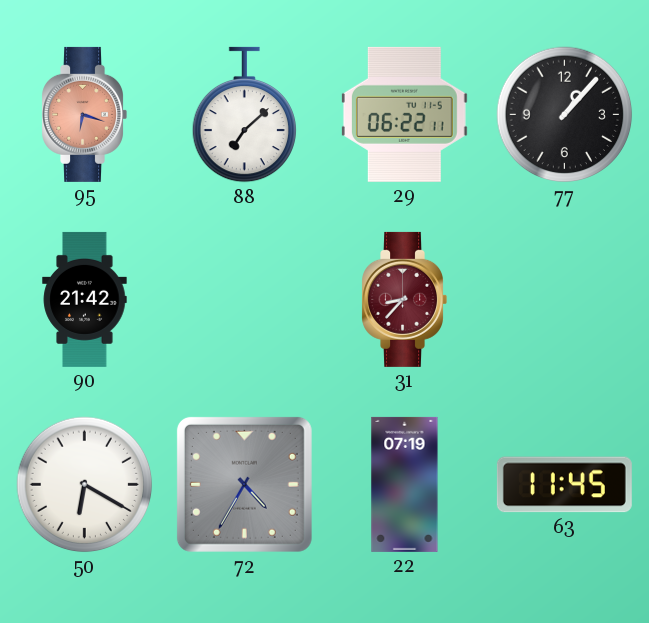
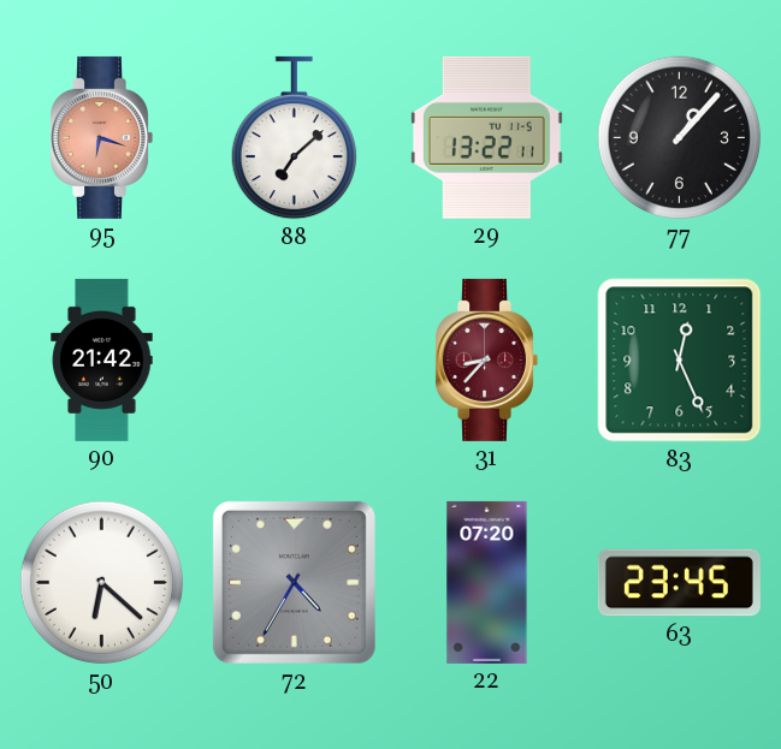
29: 06:22 -> 13:22 (486, 137)
83: none -> 12:26 (680, 361)
50: 6:20 -> 6:22 (102, 583)
22: 07:19 -> 07:20 (487, 582)
63: 11:45 -> 23:45 (679, 583)
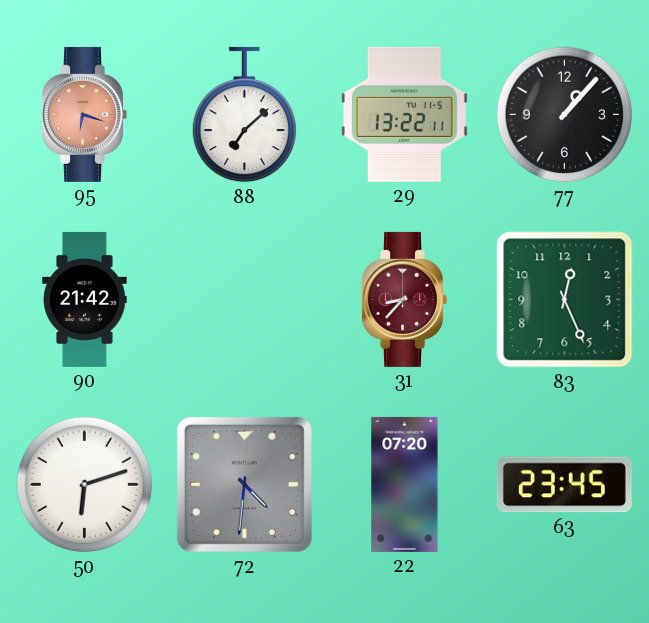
50: 6:22 -> 6:12 (85, 485)
72: 4:35 -> 4:31 (244, 484)
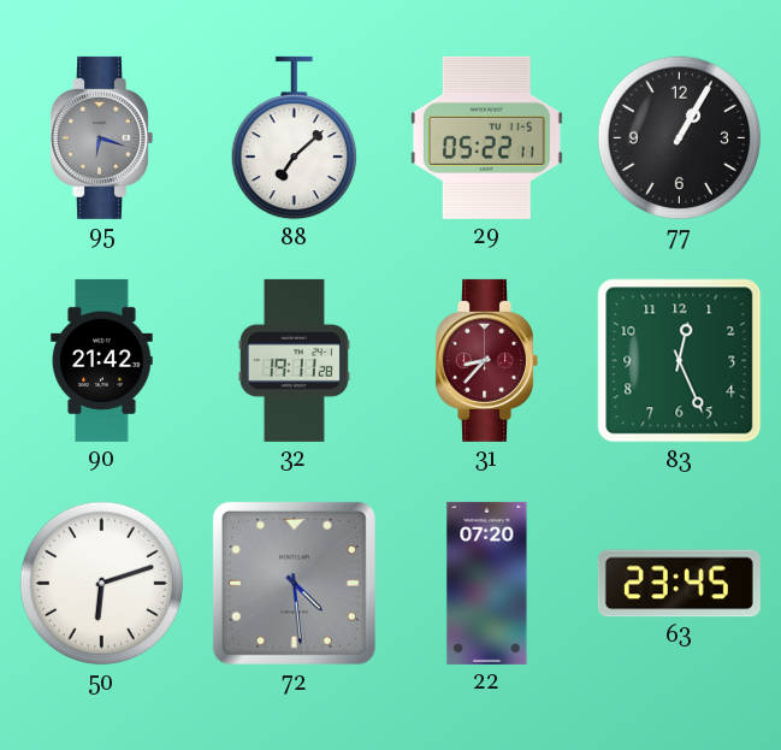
95 dial: salmon -> grey (101, 137)
29: 13:22 -> 05:22 (486, 137)
77: 1:07 -> 1:05 (680, 138)
32: none -> 19:11 (294, 360)
72: 4:31 -> 4:29 (294, 583)
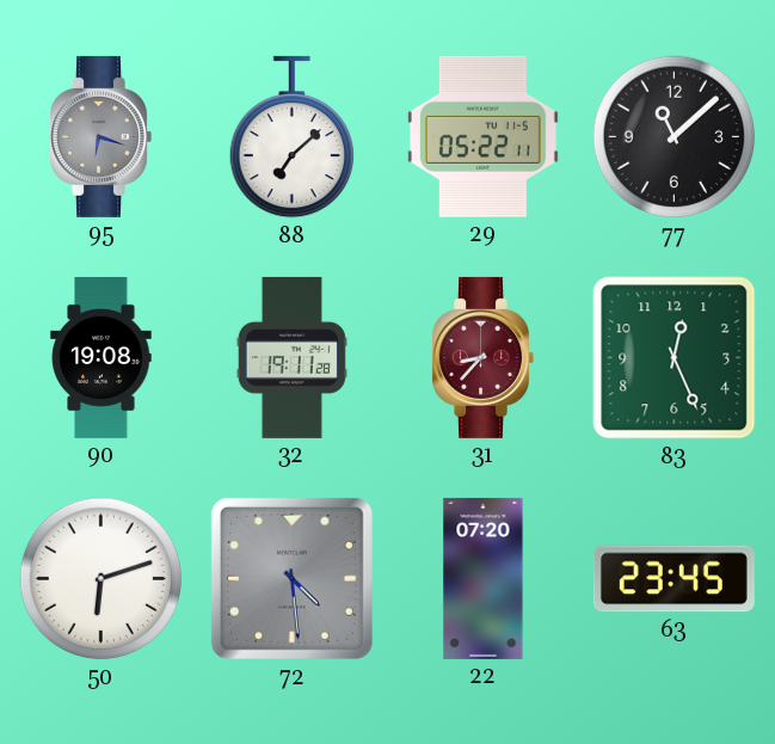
77: 1:05 -> 11:08 (675, 137)
90: 21:42 -> 19:08 (102, 357)
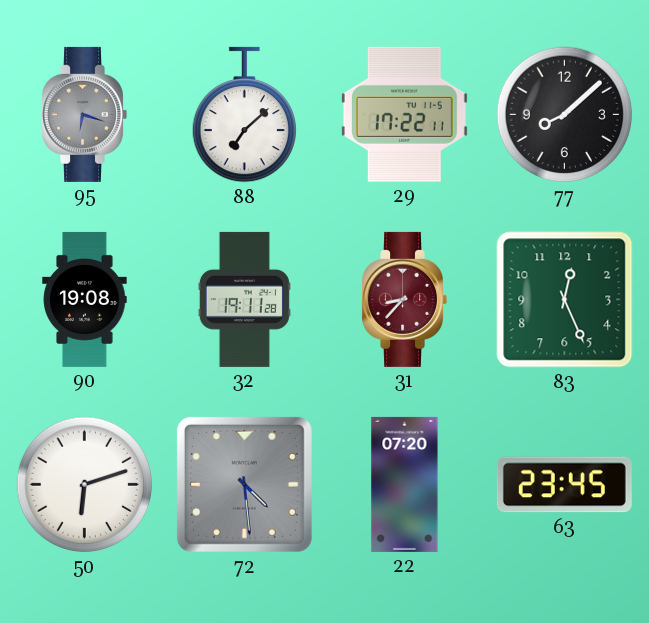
29: 05:22 -> 17:22 (404, 114)
77: 11:08 -> 8:08 (565, 115)
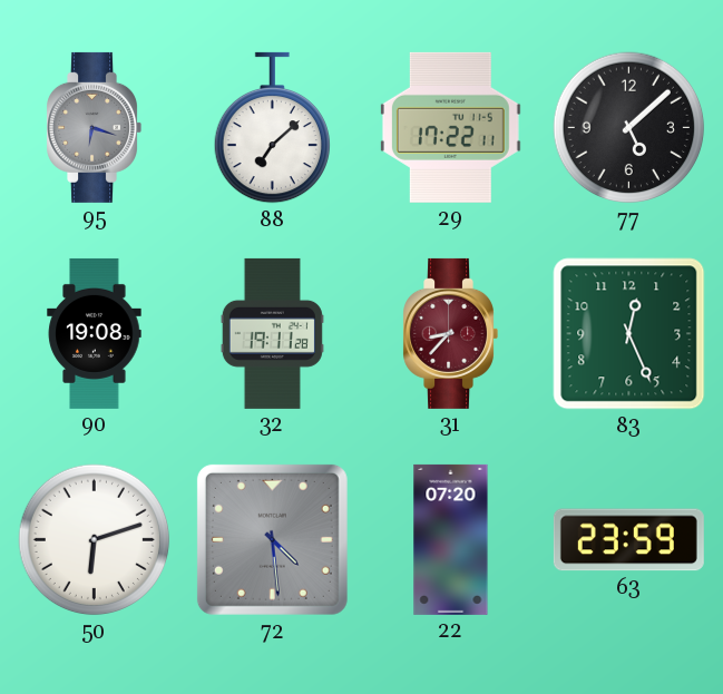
77: 8:08 -> 5:08 (629, 128)
63: 23:45 -> 23:59 (628, 540)
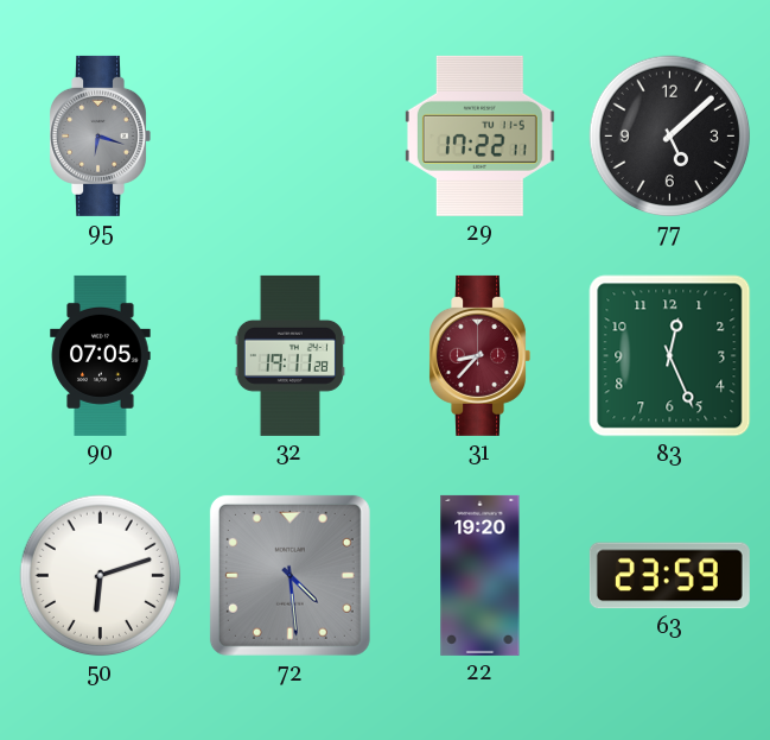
88: 7:08 -> none (272, 128)
90: 19:08 -> 07:05 (101, 355)
22: 07:20 -> 19:20 (481, 575)
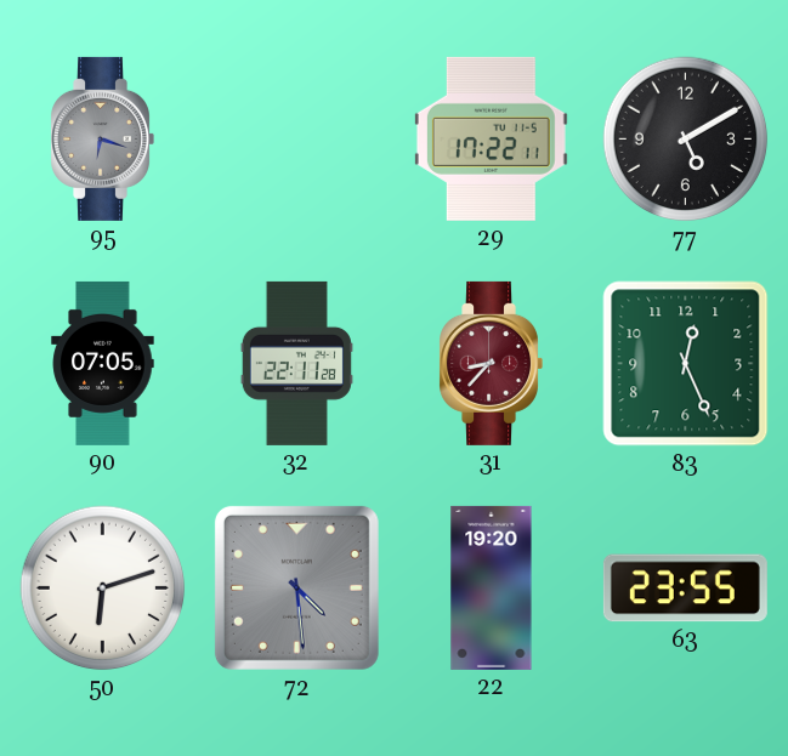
77: 5:08 -> 5:10 (686, 140)
32: 19:11 -> 22:11 (296, 363)
63: 23:59 -> 23:55 (685, 589)
